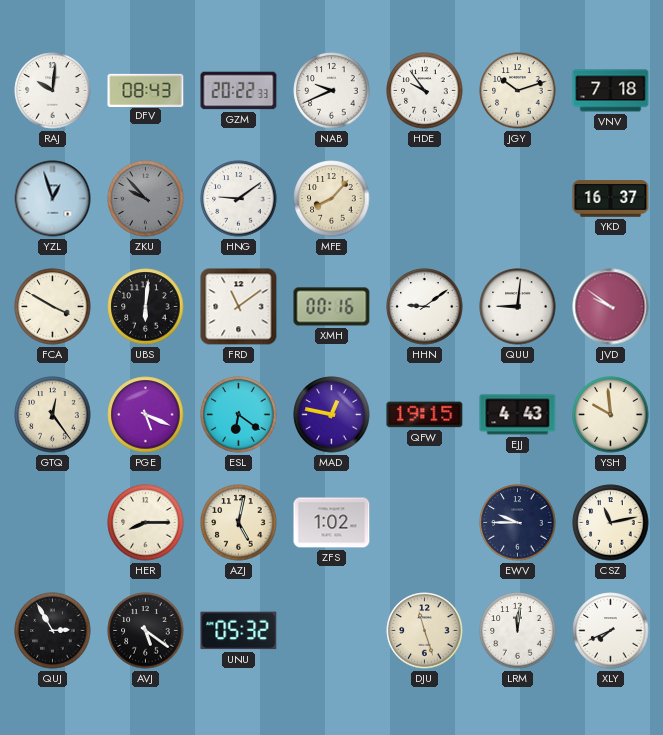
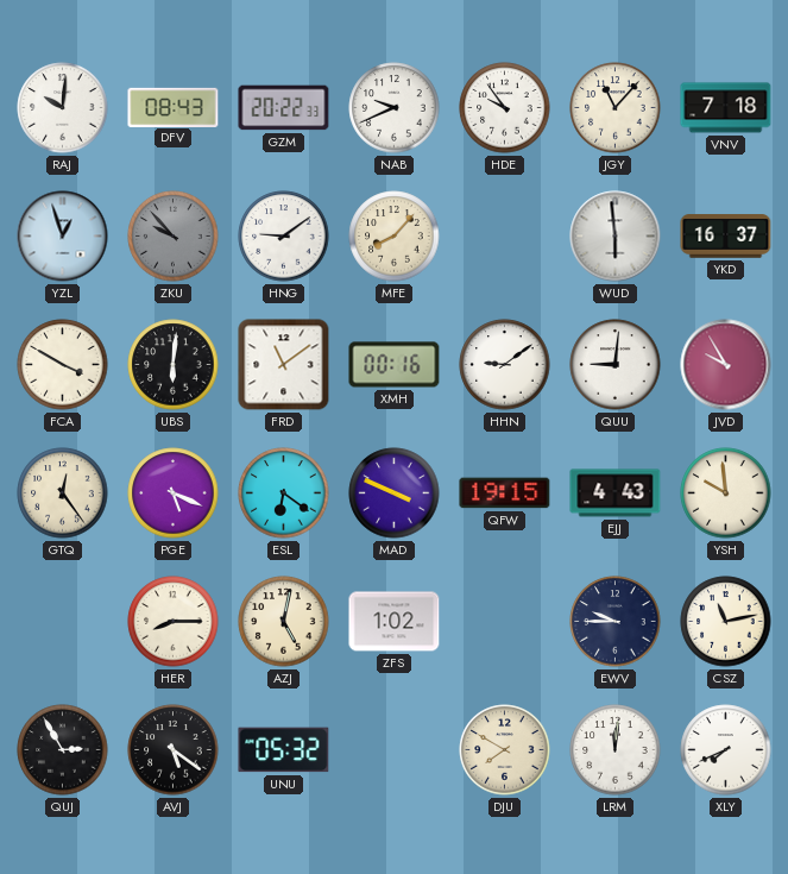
JGY: 10:12 -> 11:07 (616, 108)
WUD: none -> 5:59 (616, 237)
JVD: 9:51 -> 9:55 (726, 365)
MAD: 12:47 -> 3:49 (395, 493)
DJU: 11:27 -> 7:50 (505, 750)
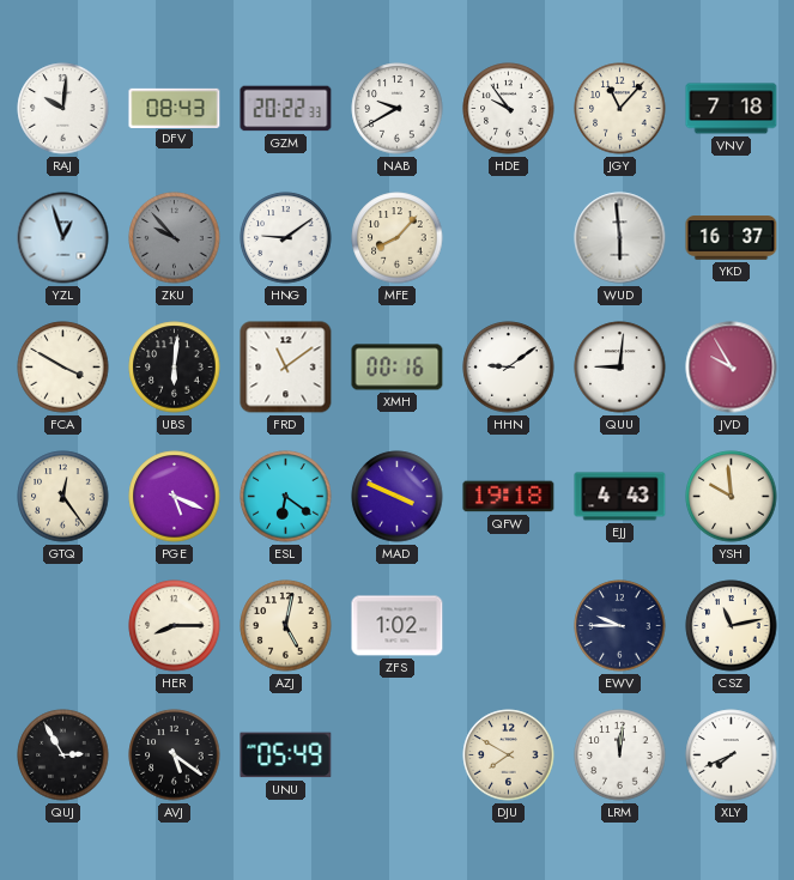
NAB: 9:41 -> 9:40 (398, 109)
QFW: 19:15 -> 19:18 (509, 497)
UNU: 05:32 -> 05:49 (286, 755)
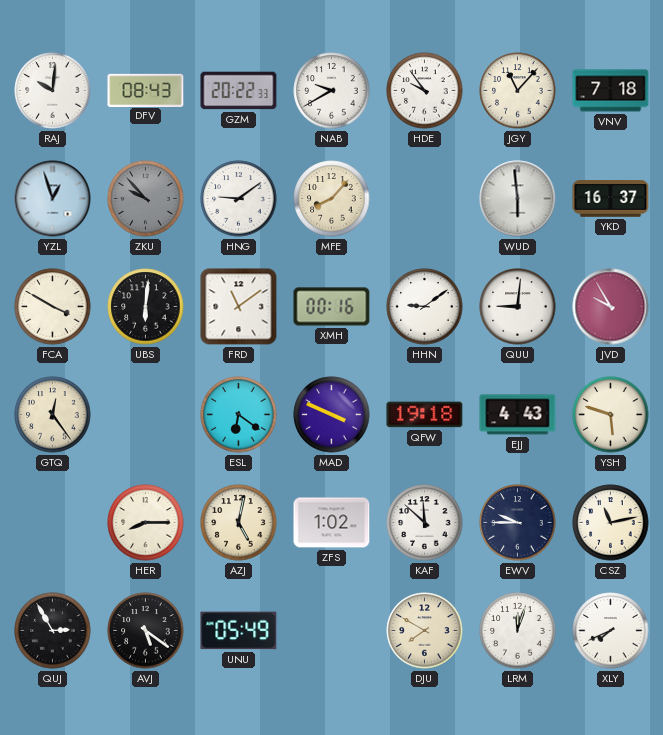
PGE: 5:19 -> none (175, 497)
YSH: 9:59 -> 5:48 (611, 415)
KAF: none -> 11:52 (425, 523)
LRM: 12:01 -> 12:03 (518, 631)
